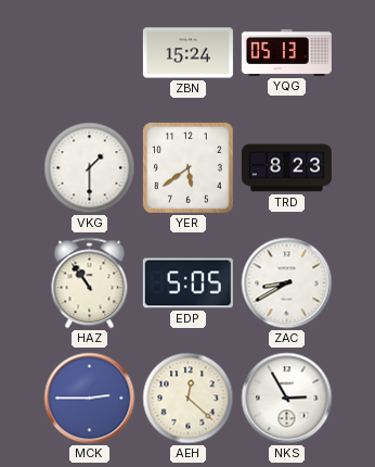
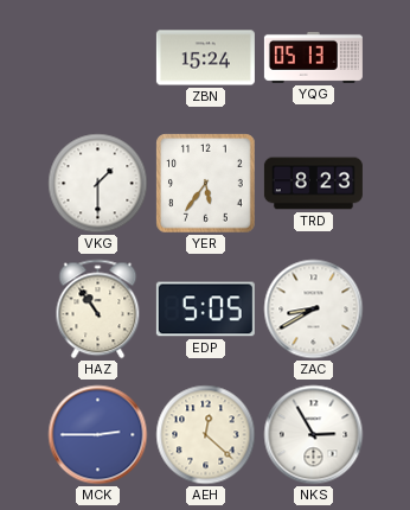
YER: 5:39 -> 5:36 (206, 184)
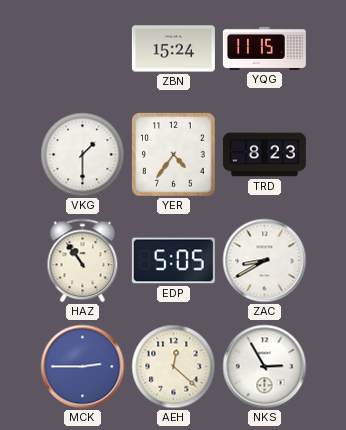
YQG: 05:13 -> 11:15 (264, 48)
YER: 5:36 -> 4:36 (174, 155)
